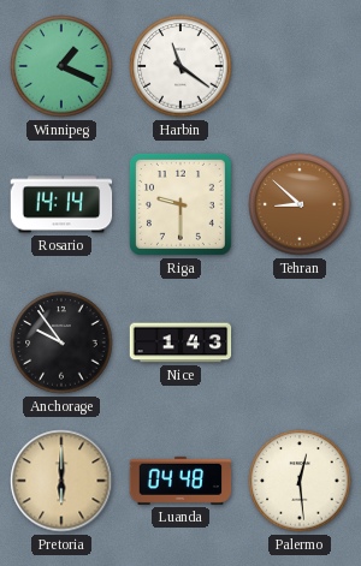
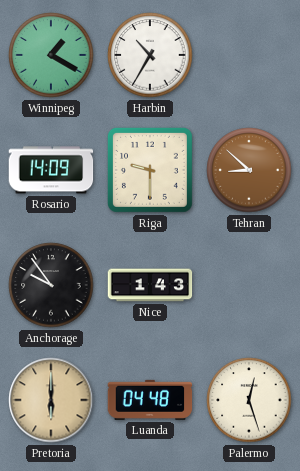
Winnipeg: 1:19 -> 1:20 (51, 55)
Harbin: 11:21 -> 10:35 (150, 55)
Rosario: 14:14 -> 14:09 (51, 170)
Palermo: 12:29 -> 12:27 (249, 400)
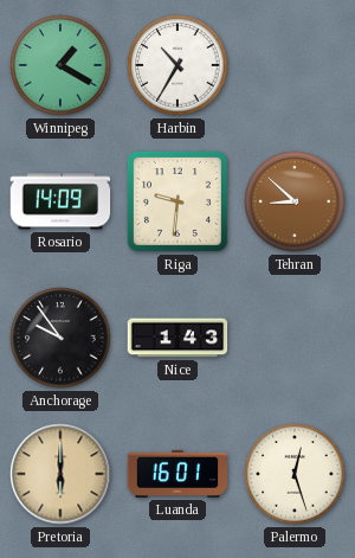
Riga: 9:30 -> 9:31 (177, 201)
Luanda: 04:48 -> 16:01 (177, 474)
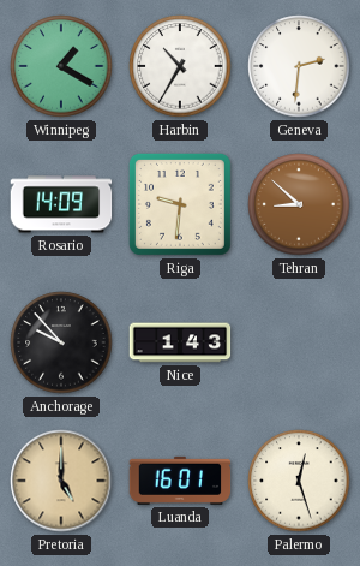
Geneva: none -> 2:31 (299, 66)
Anchorage: 9:54 -> 9:53 (61, 342)
Pretoria: 6:00 -> 5:00 (61, 481)
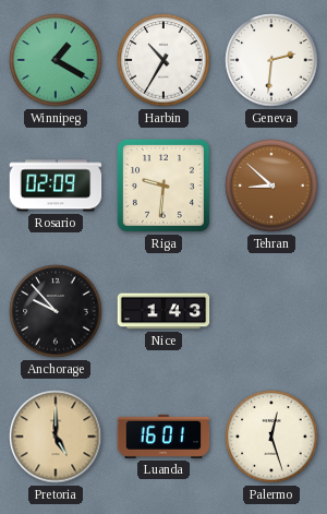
Rosario: 14:09 -> 02:09 (56, 186)
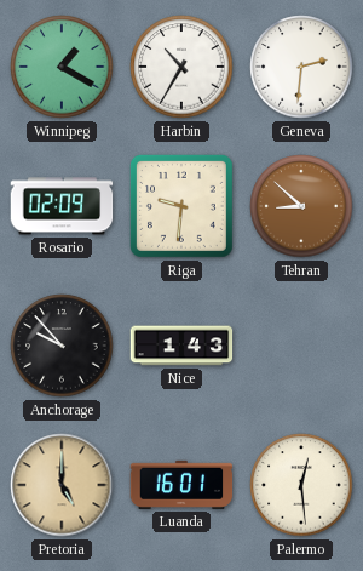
Palermo: 12:27 -> 12:29 (301, 485)
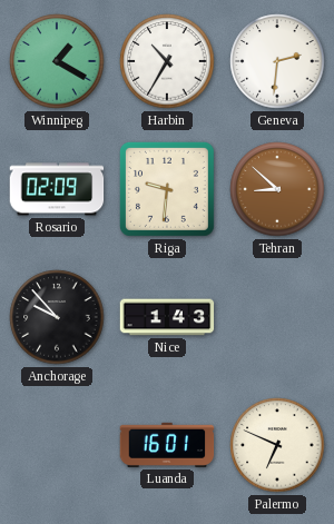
Pretoria: 5:00 -> none (62, 485)
Palermo: 12:29 -> 6:49 (277, 445)
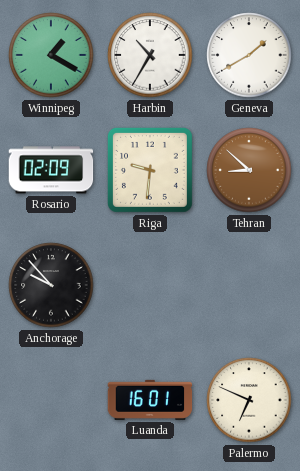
Geneva: 2:31 -> 1:40 (249, 55)
Nice: 1:43 -> none (167, 317)
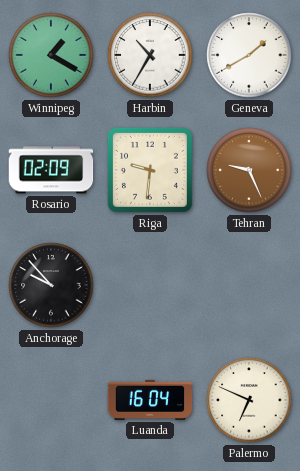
Tehran: 8:52 -> 9:26 (249, 170)
Luanda: 16:01 -> 16:04 (150, 400)
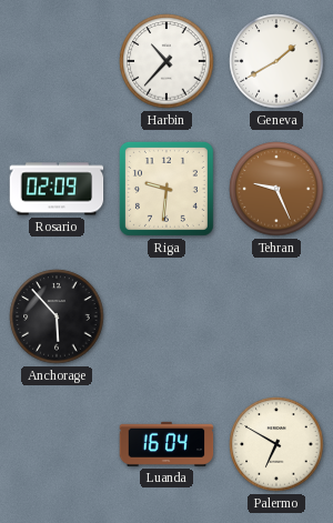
Winnipeg: 1:20 -> none (51, 55)
Harbin: 10:35 -> 10:37 (167, 61)
Anchorage: 9:53 -> 5:53 (57, 316)
Palermo: 6:49 -> 6:50 (276, 444)
